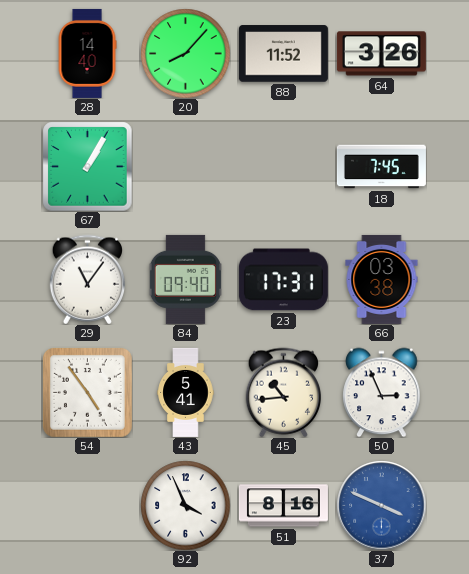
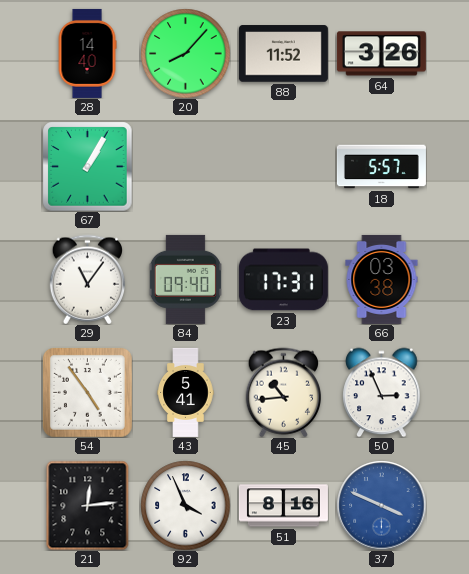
18: 7:45 -> 5:57 (381, 167)
21: none -> 12:14 (88, 505)
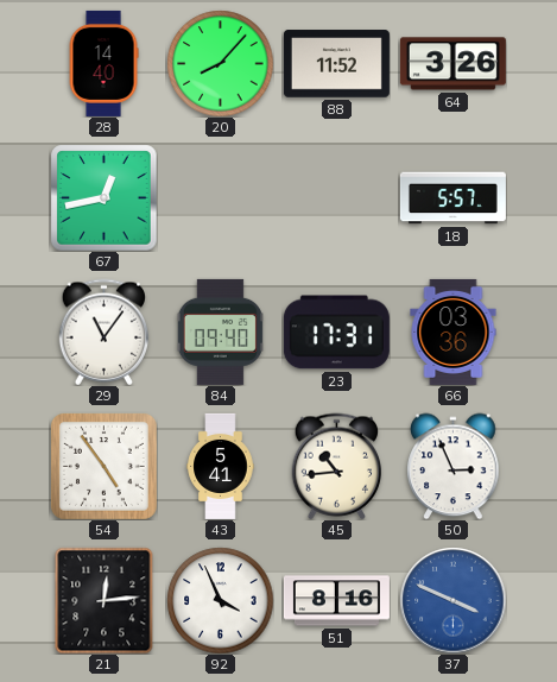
67: 1:05 -> 12:43 (103, 197)
66: 03:38 -> 03:36 (454, 331)
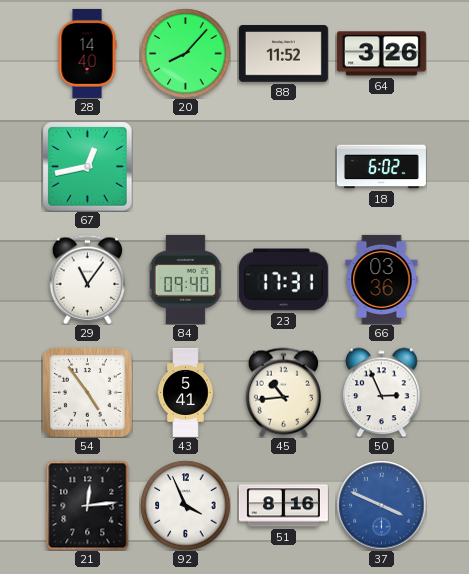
18: 5:57 -> 6:02 (381, 167)
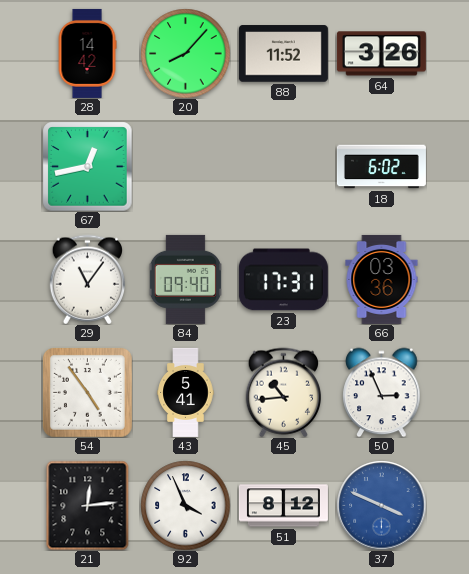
28: 14:40 -> 14:42 (87, 53)
51: 8:16 -> 8:12 (283, 506)
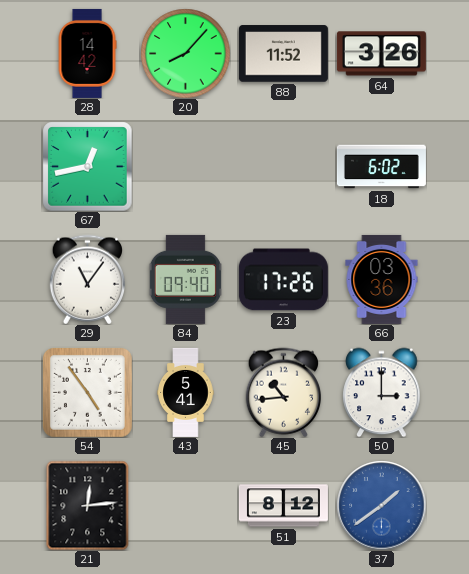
23: 17:31 -> 17:26 (283, 280)
50: 2:56 -> 3:00 (382, 392)
92: 3:56 -> none (185, 505)
37: 3:49 -> 1:39 (381, 505)
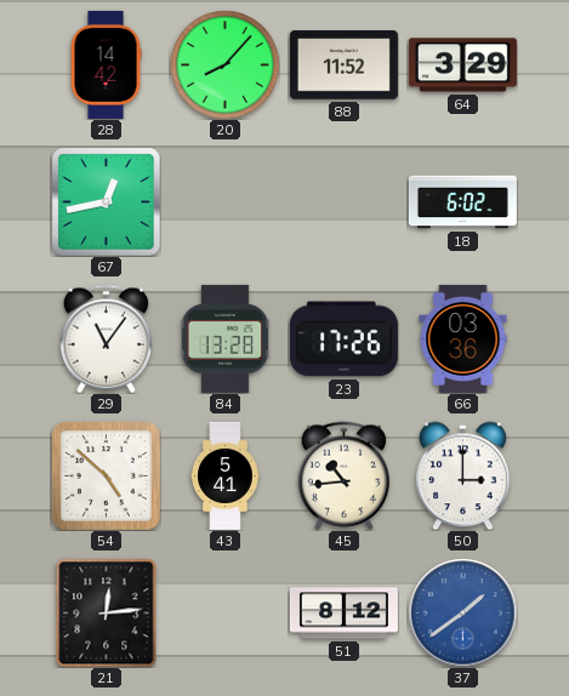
64: 3:26 -> 3:29 (462, 65)
84: 09:40 -> 13:28 (224, 338)
54: 4:54 -> 4:52 (106, 475)
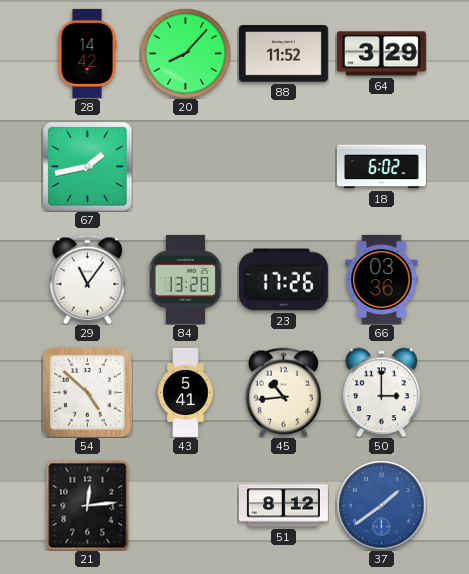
67: 12:43 -> 1:43 (87, 166)
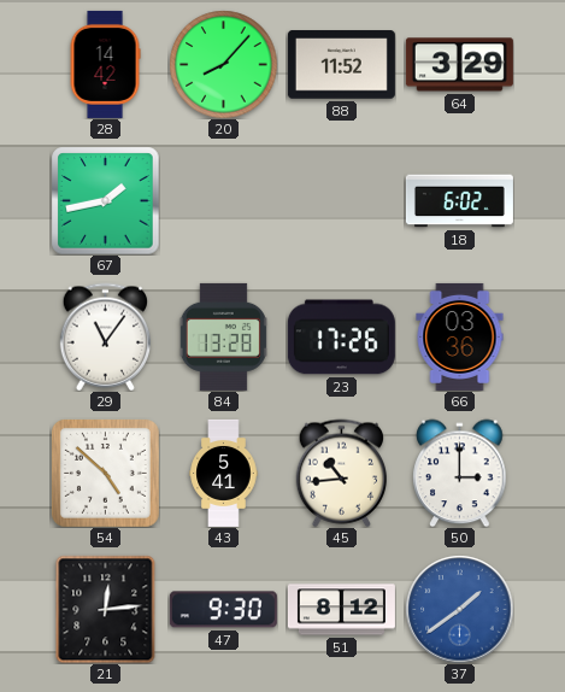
47: none -> 9:30 (223, 610)
